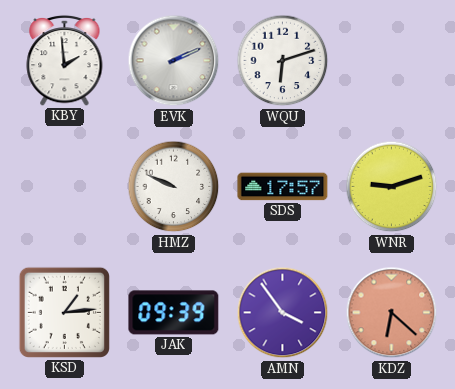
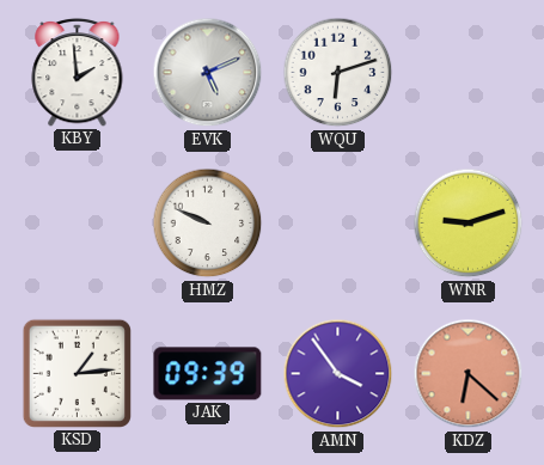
EVK: 2:11 -> 5:11 (208, 73)
SDS: 17:57 -> none (283, 187)
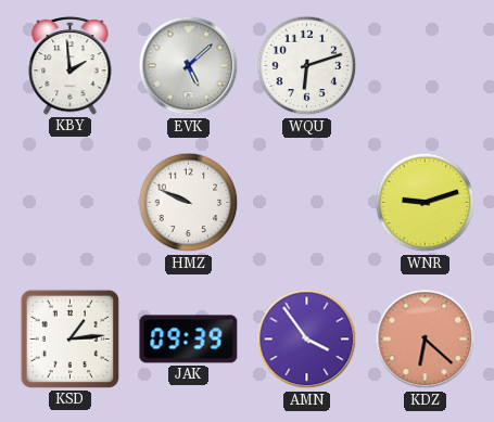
EVK: 5:11 -> 5:08 (189, 66)
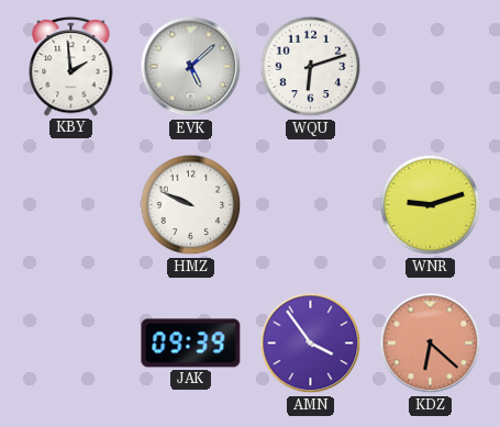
KSD: 1:14 -> none (69, 338)
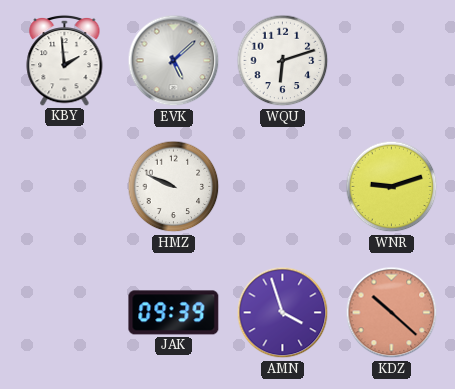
AMN: 3:54 -> 3:57 (283, 313)
KDZ: 6:22 -> 10:22 (392, 313)
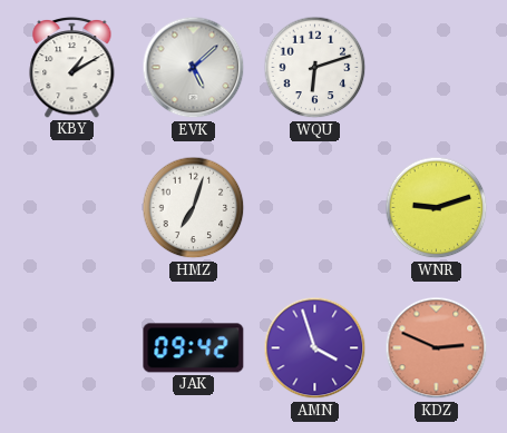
KBY: 1:59 -> 1:10 (72, 67)
HMZ: 9:49 -> 7:03 (194, 208)
JAK: 09:39 -> 09:42 (194, 348)
KDZ: 10:22 -> 2:49 (437, 348)
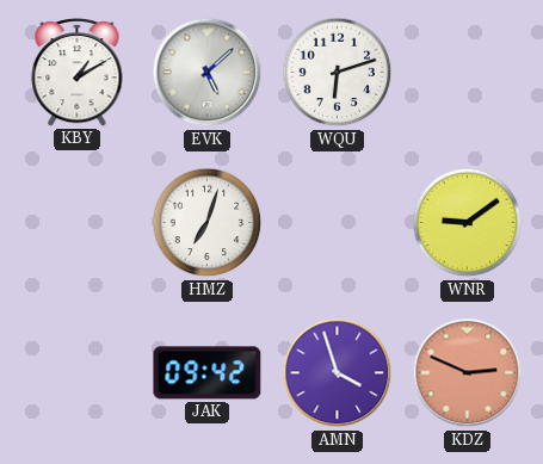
WNR: 9:12 -> 9:09 (468, 223)
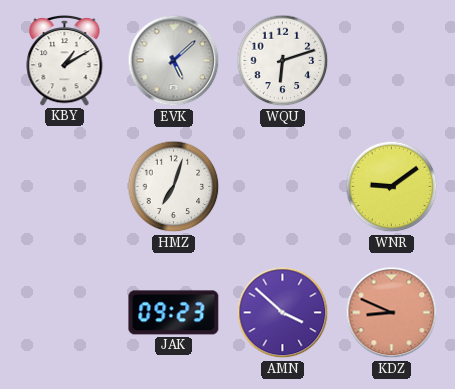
JAK: 09:42 -> 09:23 (174, 313)
AMN: 3:57 -> 3:52 (283, 313)
KDZ: 2:49 -> 8:49 (392, 313)
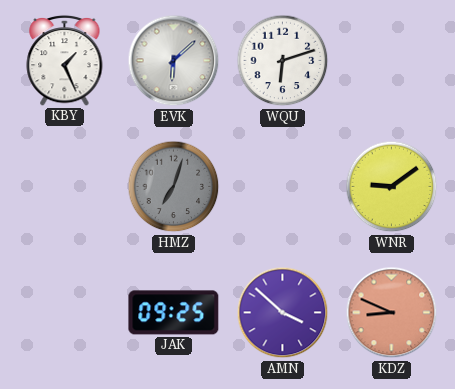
KBY: 1:10 -> 1:26 (65, 60)
EVK: 5:08 -> 6:08 (174, 61)
HMZ dial: white -> grey (174, 187)
JAK: 09:23 -> 09:25 (174, 313)
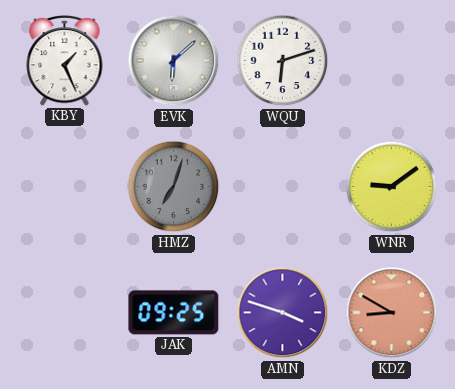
AMN: 3:52 -> 3:48 (283, 313)
KDZ: 8:49 -> 8:50 (392, 313)
